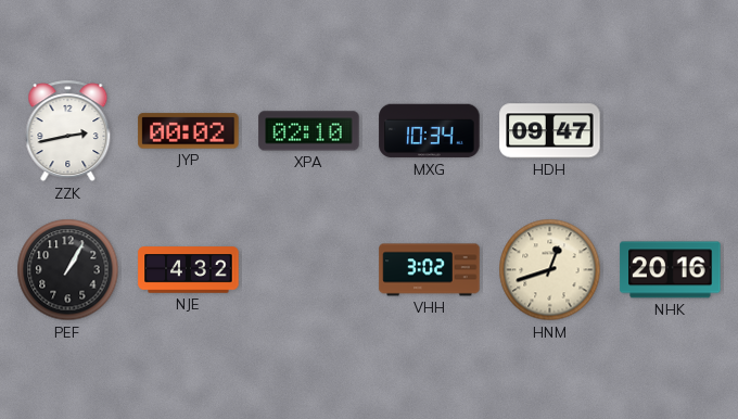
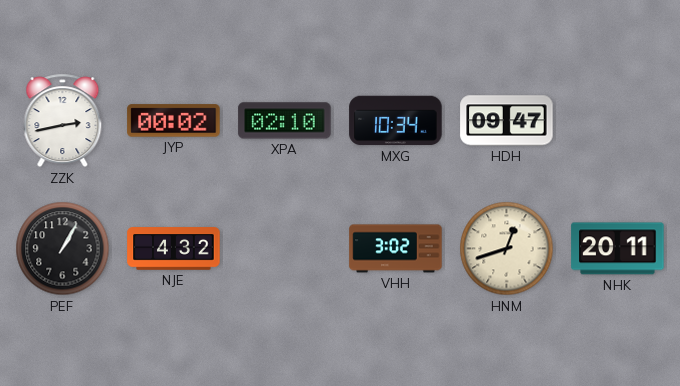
NHK: 20:16 -> 20:11 (618, 249)
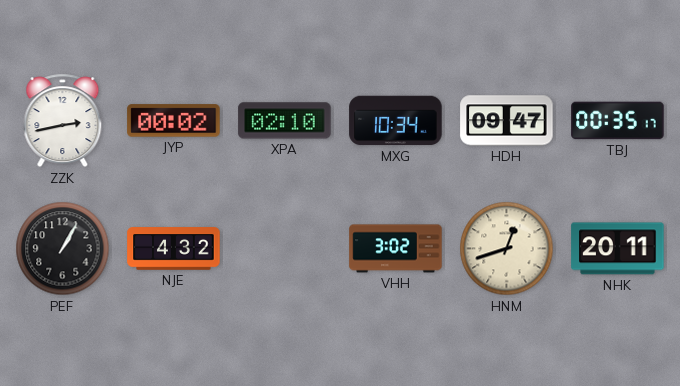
TBJ: none -> 00:35 (618, 121)
